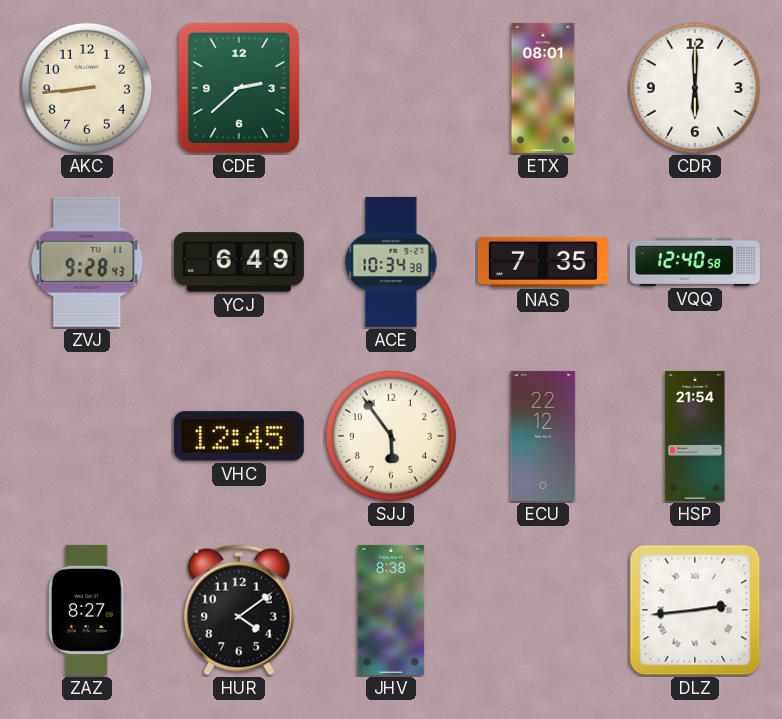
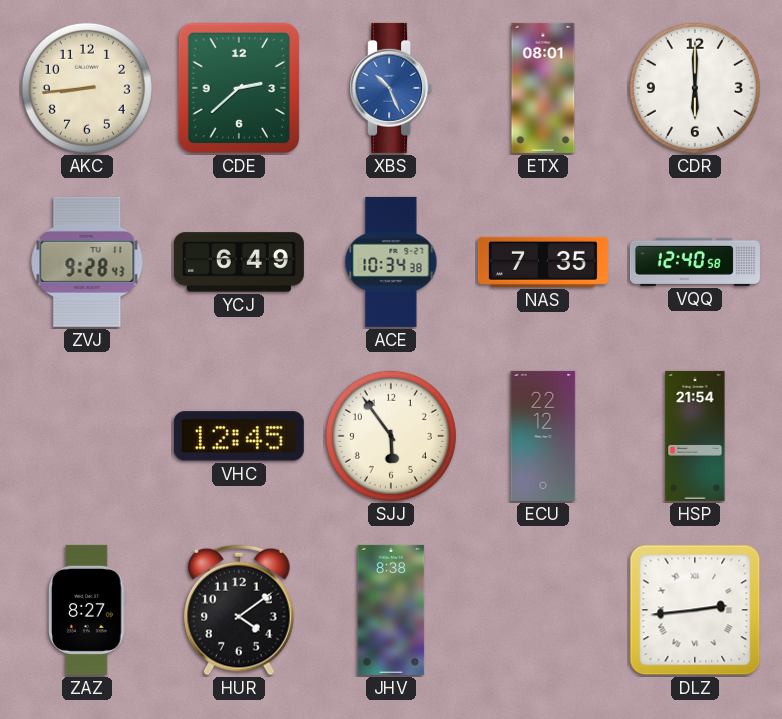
XBS: none -> 10:26 (391, 88)
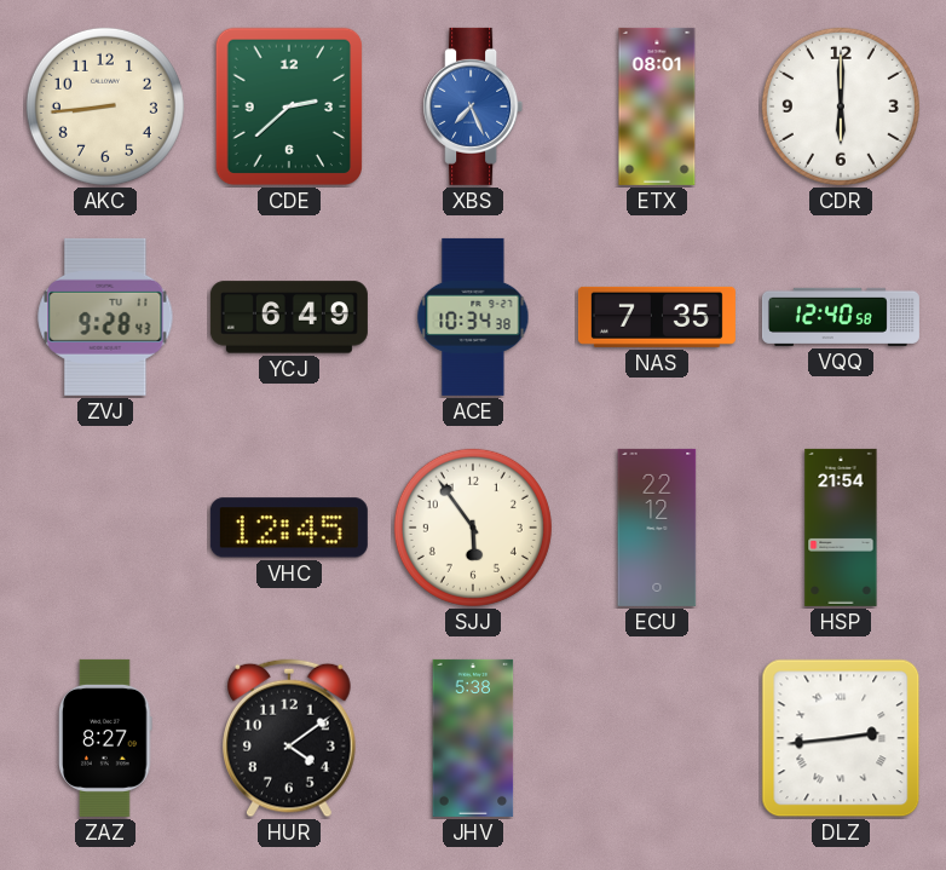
XBS: 10:26 -> 7:26 (473, 106)
JHV: 8:38 -> 5:38 (473, 738)
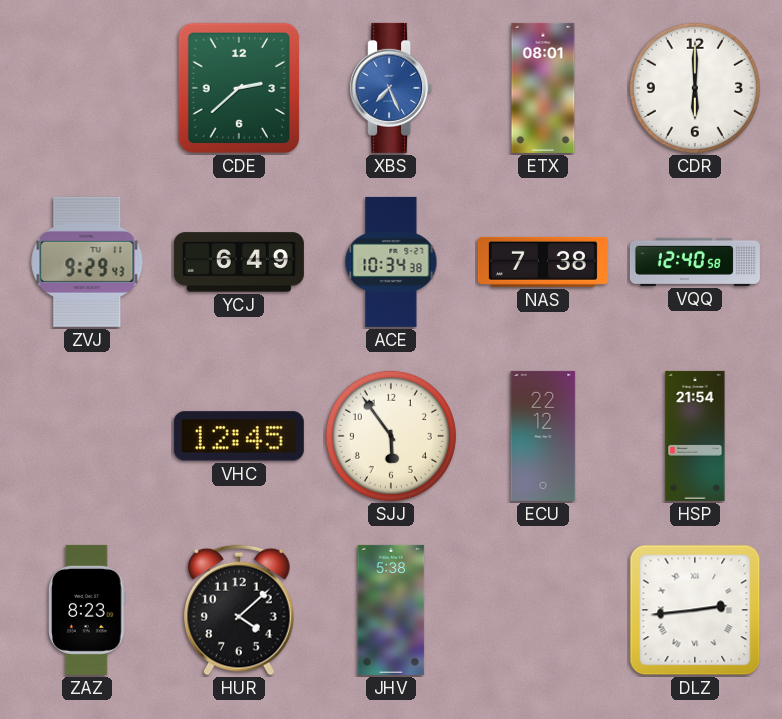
AKC: 8:44 -> none (105, 106)
ZVJ: 9:28 -> 9:29 (87, 262)
NAS: 7:35 -> 7:38 (543, 262)
ZAZ: 8:27 -> 8:23 (87, 610)
HUR: 4:09 -> 4:08 (240, 610)
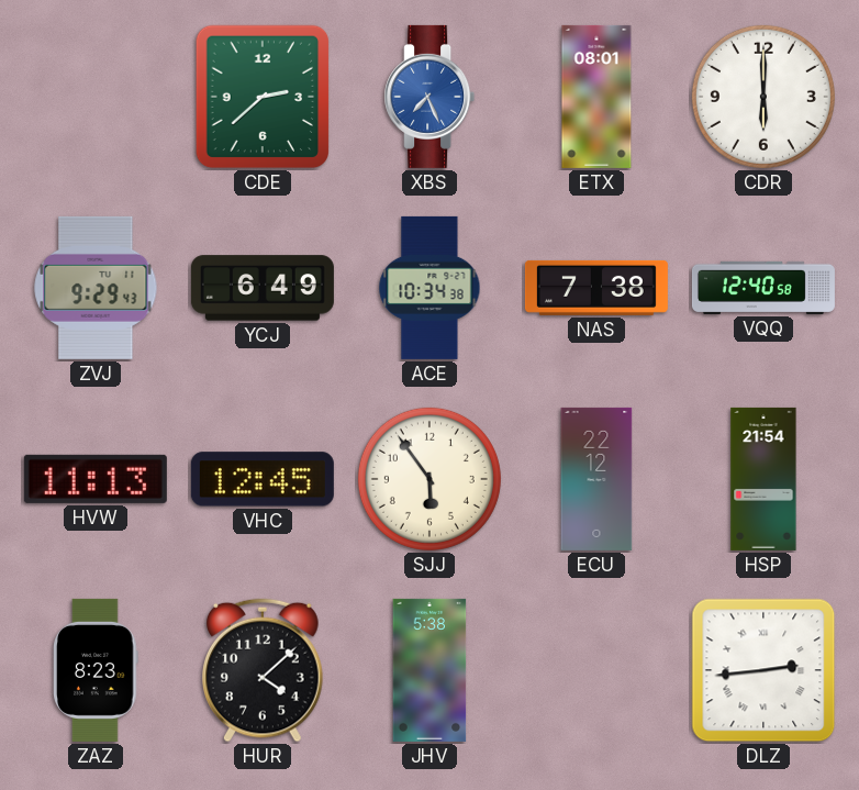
HVW: none -> 11:13 (96, 479)
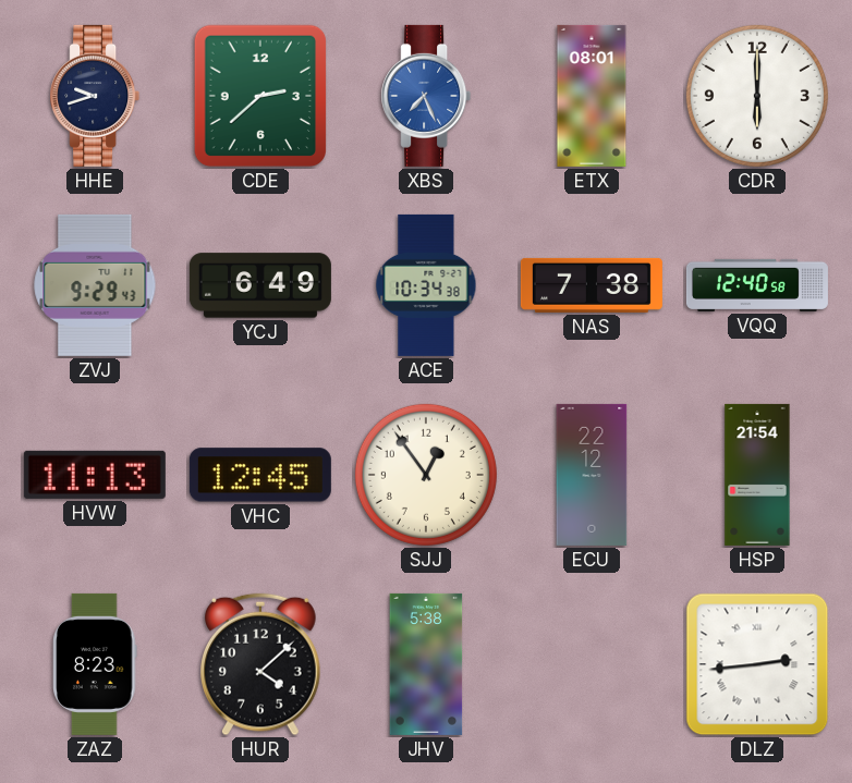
HHE: none -> 9:42 (95, 96)
SJJ: 5:54 -> 12:54 (426, 475)
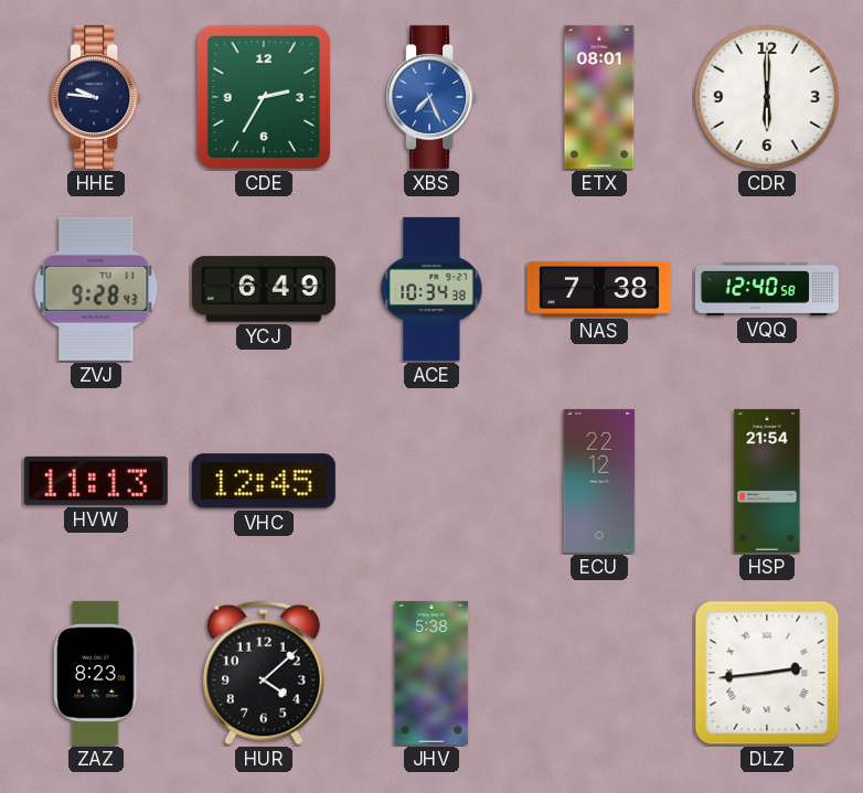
HHE: 9:42 -> 9:46 (96, 97)
CDE: 2:38 -> 2:35 (264, 97)
ZVJ: 9:29 -> 9:28 (96, 289)
SJJ: 12:54 -> none (426, 475)
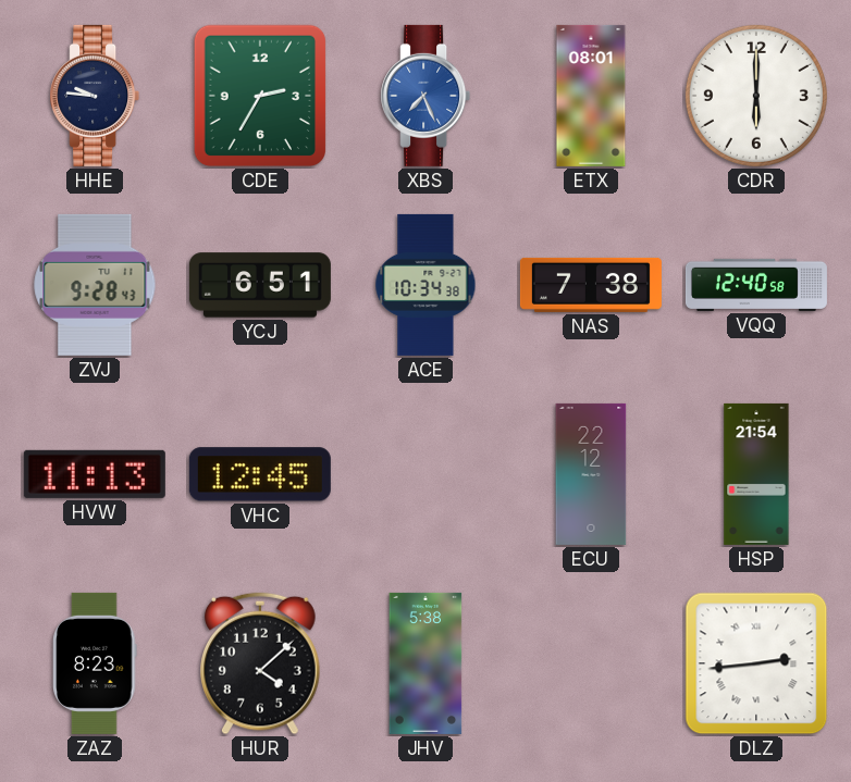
YCJ: 6:49 -> 6:51 (260, 285)
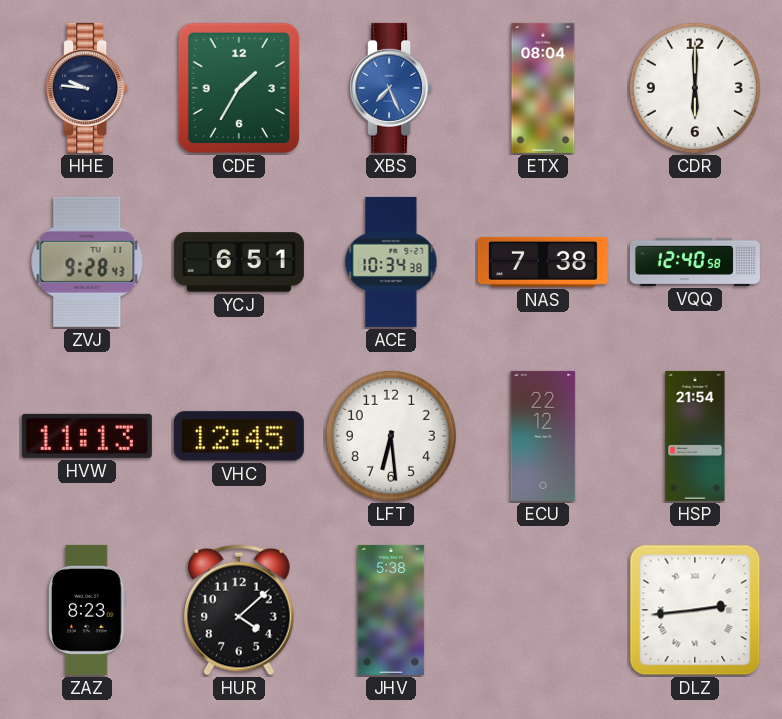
CDE: 2:35 -> 1:35 (239, 88)
ETX: 08:01 -> 08:04 (543, 88)
LFT: none -> 6:29 (391, 436)
